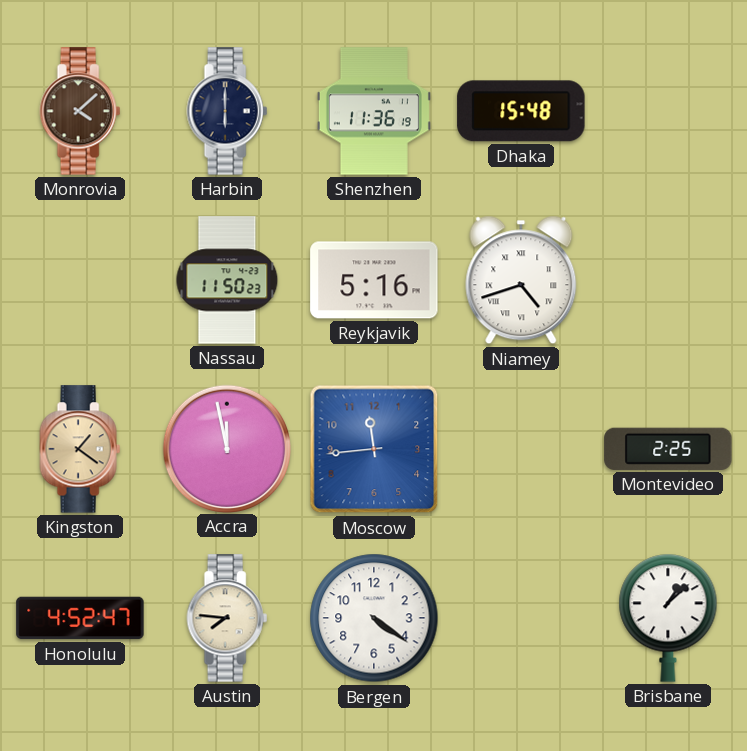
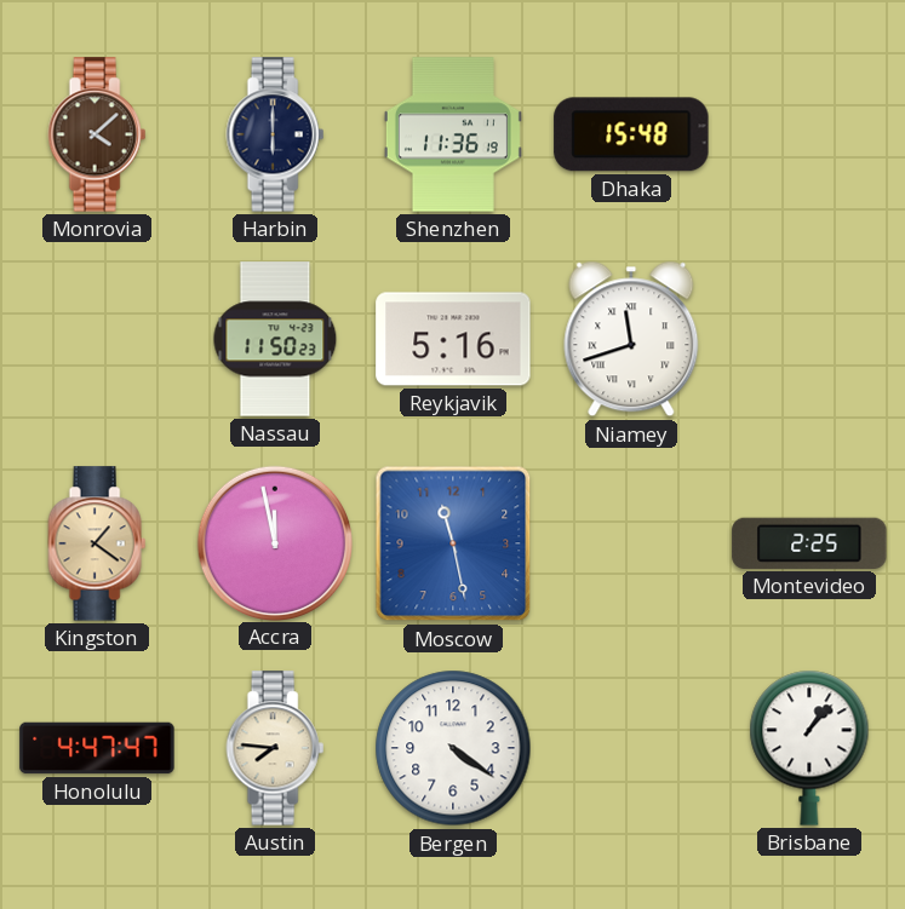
Niamey: 4:42 -> 11:42 (631, 339)
Moscow: 11:44 -> 11:28 (453, 543)
Honolulu: 4:52 -> 4:47 (97, 748)
Brisbane: 1:08 -> 1:07 (809, 748)
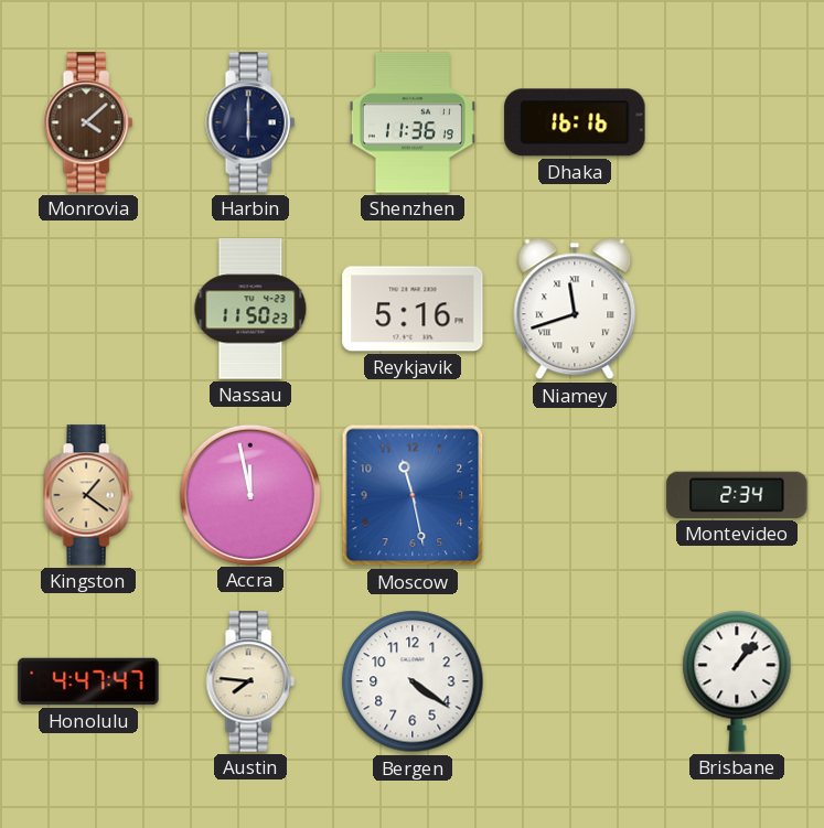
Dhaka: 15:48 -> 16:16 (575, 122)
Montevideo: 2:25 -> 2:34 (737, 495)
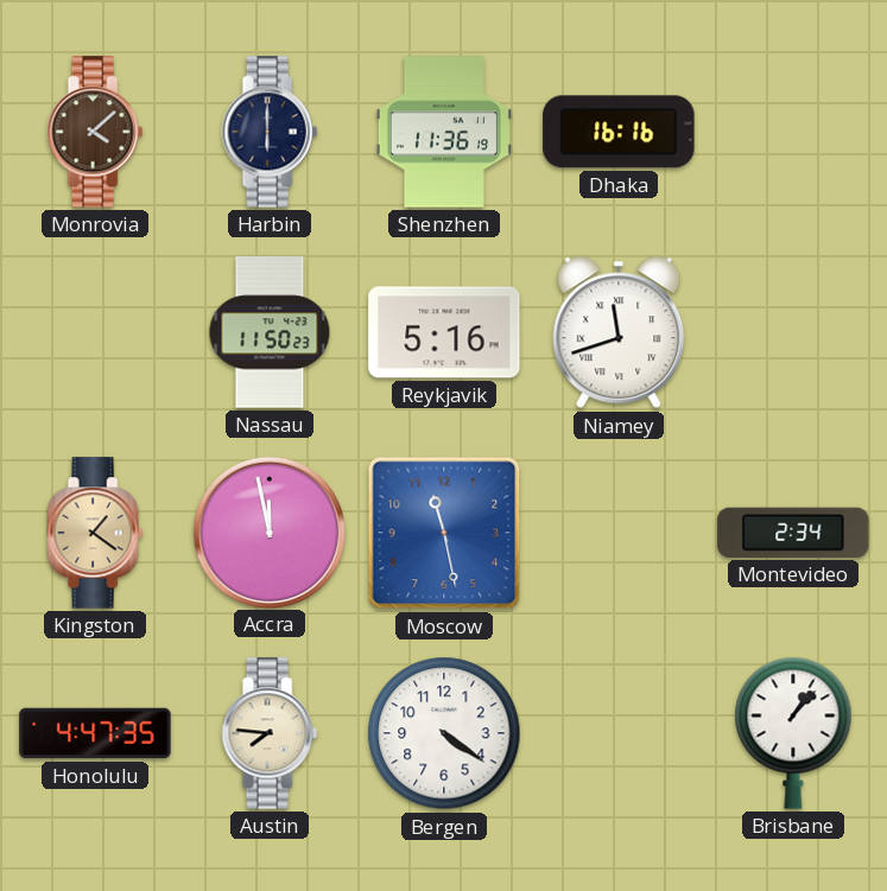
Honolulu: 4:47:47 -> 4:47:35 (95, 733)
